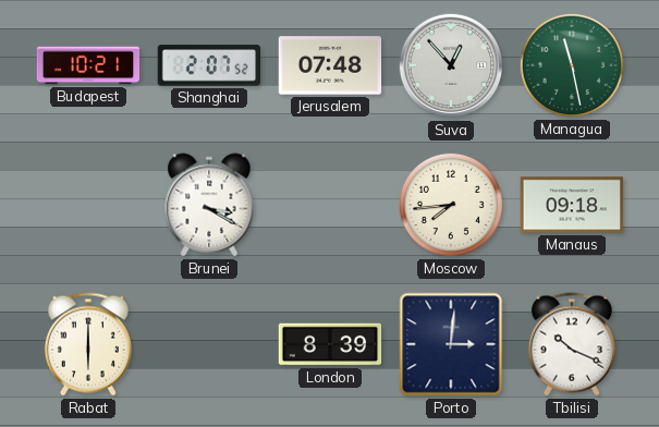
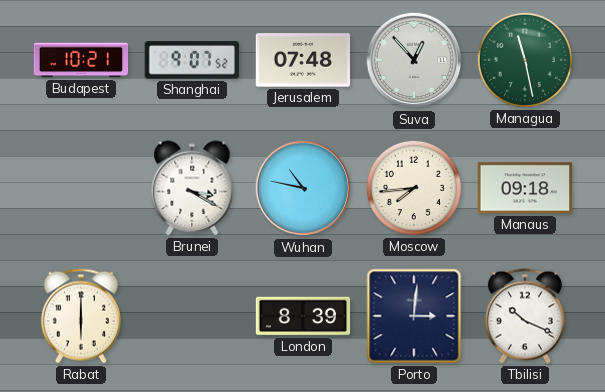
Shanghai: 2:07 -> 9:07 (191, 60)
Wuhan: none -> 10:47 (303, 188)
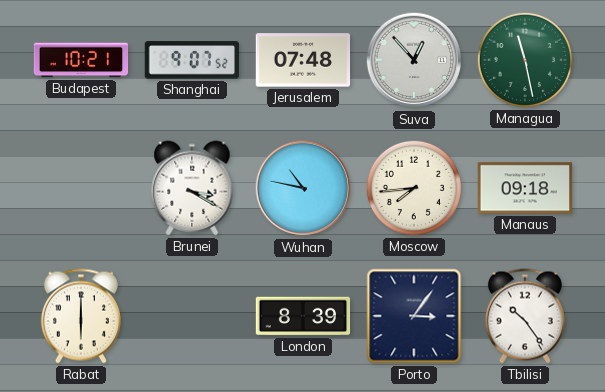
Porto: 3:01 -> 3:06 (414, 316)
Tbilisi: 10:19 -> 10:24 (525, 316)
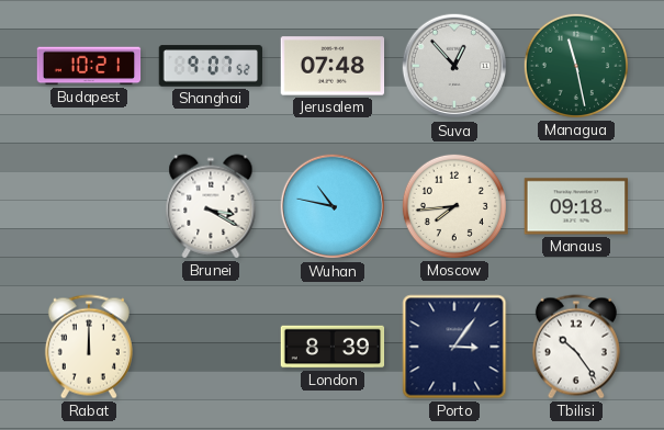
Rabat: 6:00 -> 12:00 (89, 347)
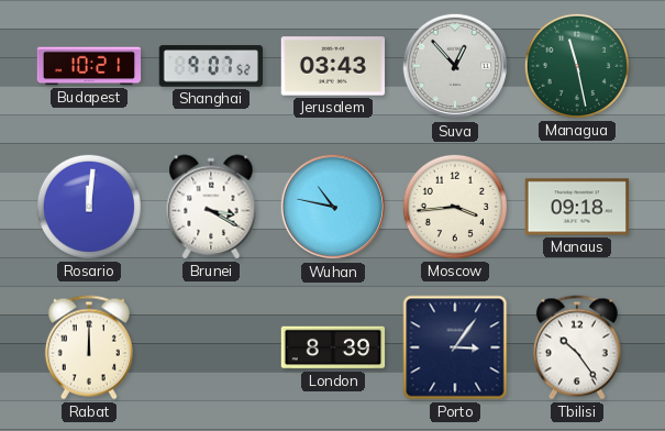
Jerusalem: 07:48 -> 03:43 (333, 66)
Rosario: none -> 12:01 (89, 207)
Moscow: 7:44 -> 3:44 (455, 207)
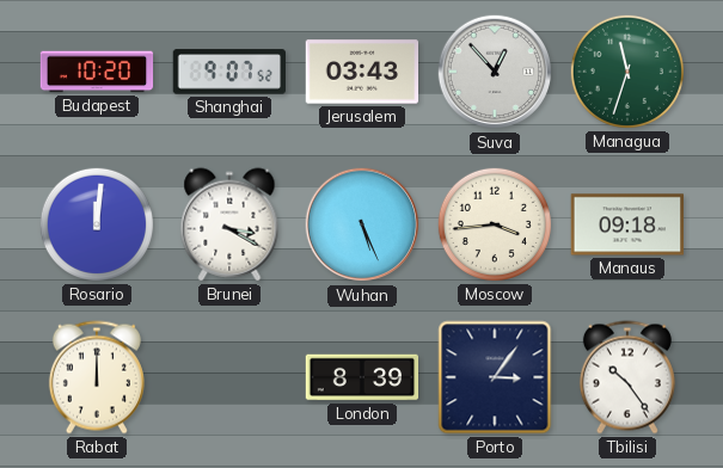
Budapest: 10:21 -> 10:20 (97, 72)
Managua: 11:28 -> 11:33 (627, 72)
Wuhan: 10:47 -> 5:26 (362, 224)
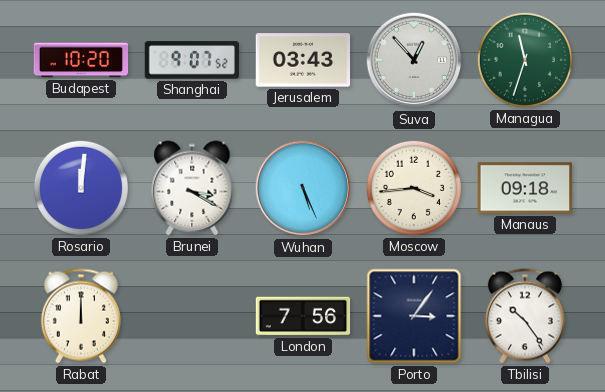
London: 8:39 -> 7:56 (303, 316)
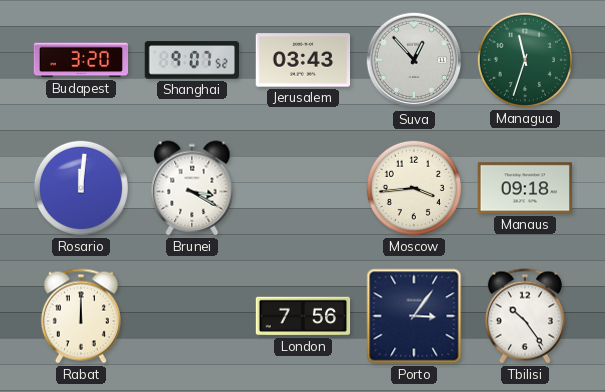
Budapest: 10:20 -> 3:20 (81, 60)
Wuhan: 5:26 -> none (303, 188)
